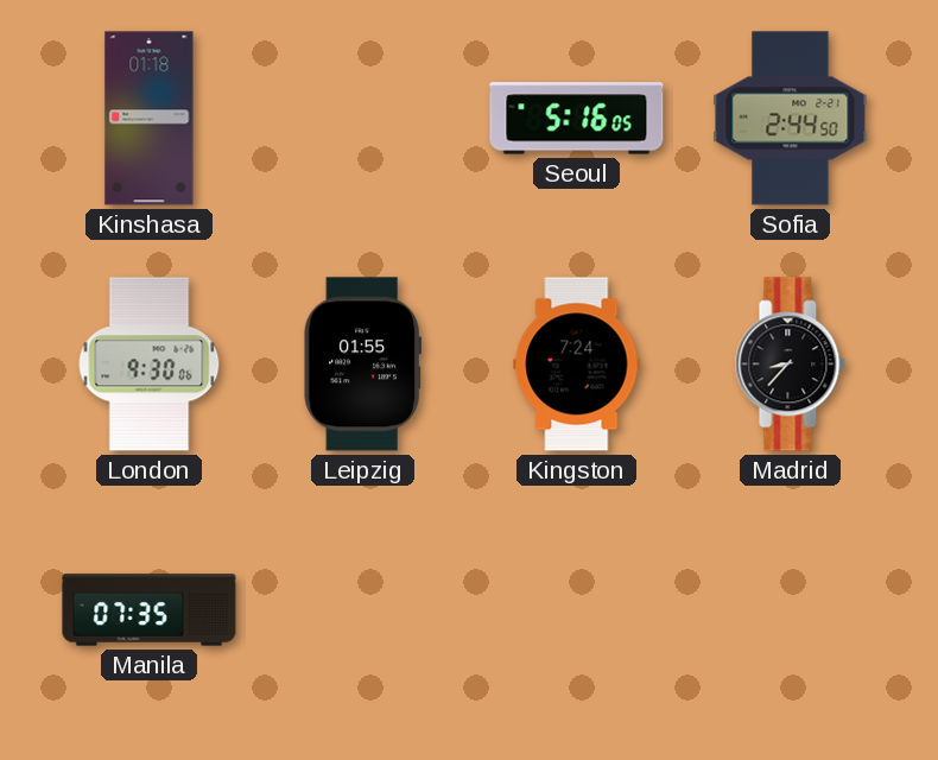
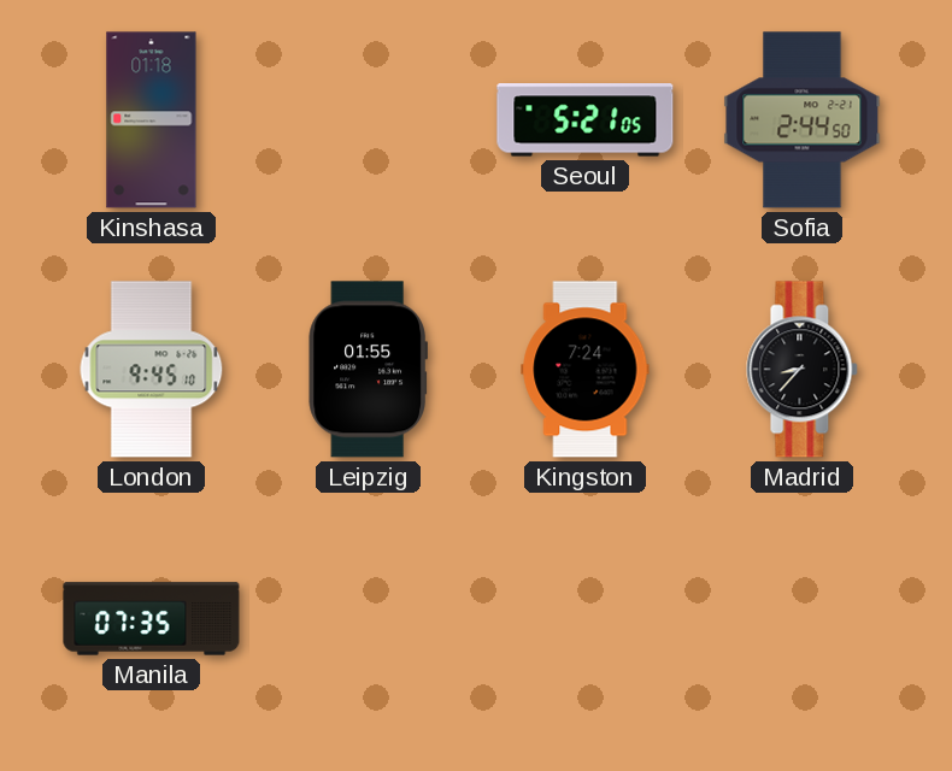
Seoul: 5:16 -> 5:21 (586, 120)
London: 9:30 -> 9:45 (152, 370)
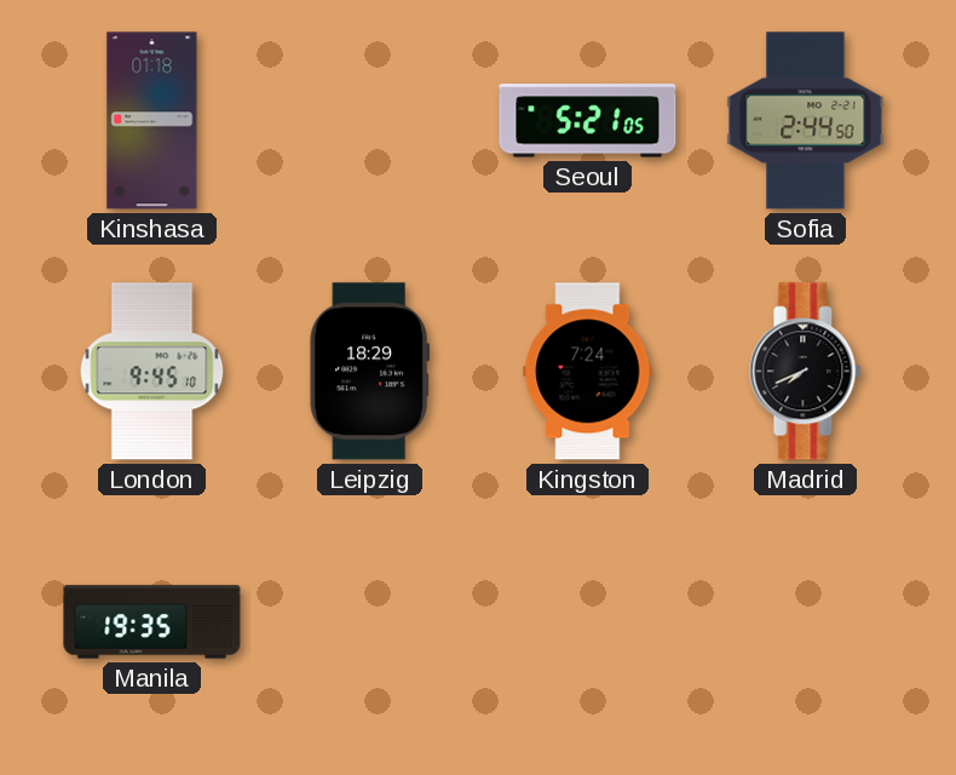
Leipzig: 01:55 -> 18:29 (369, 372)
Madrid: 8:37 -> 7:41 (806, 372)
Manila: 07:35 -> 19:35 (152, 622)
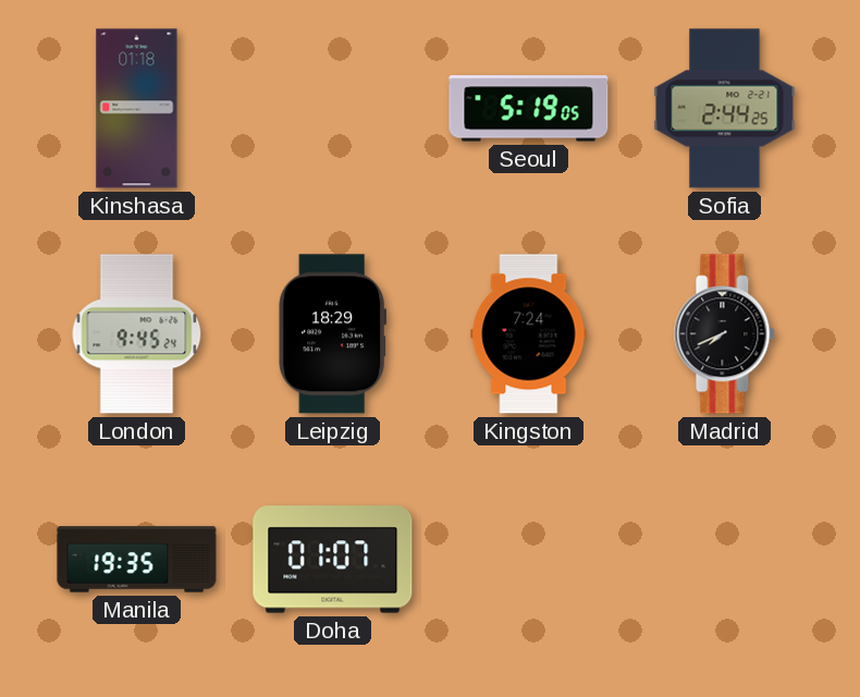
Seoul: 5:21 -> 5:19 (529, 109)
Sofia: 2:44:50 -> 2:44:25 (725, 109)
London: 9:45:10 -> 9:45:24 (137, 334)
Doha: none -> 01:07 (333, 560)
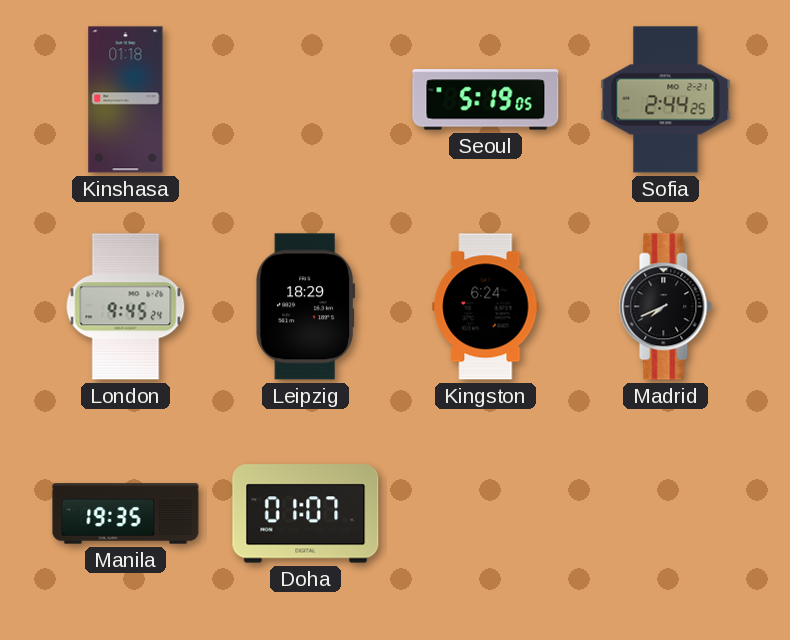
Kingston: 7:24 -> 6:24 (486, 307)
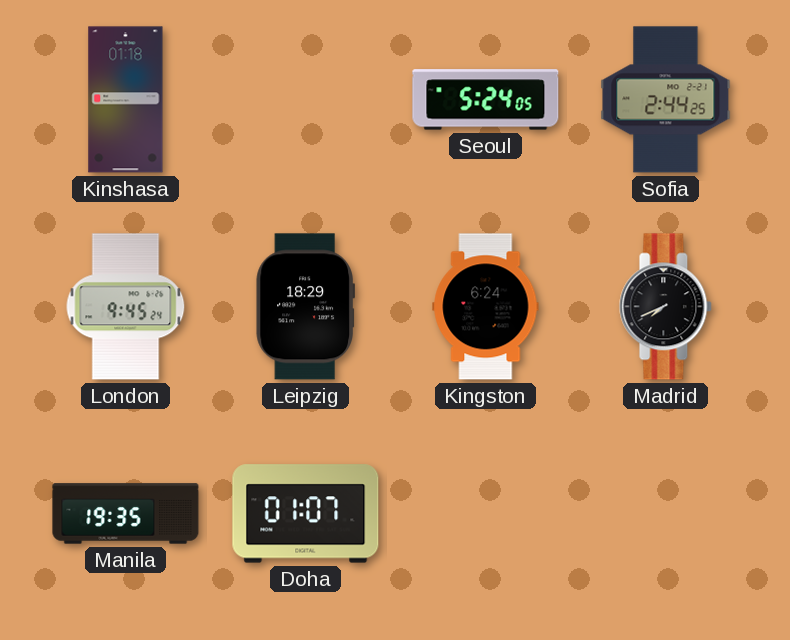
Seoul: 5:19 -> 5:24 (486, 100)
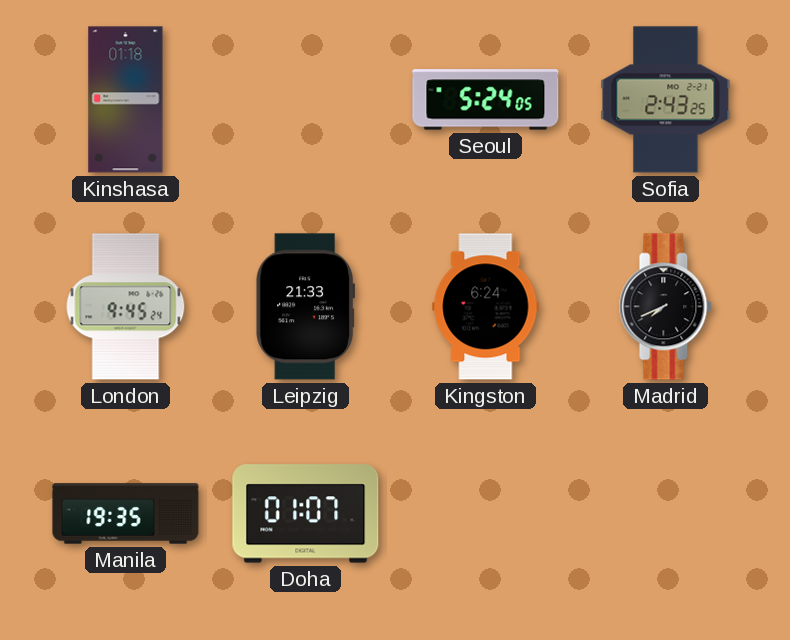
Sofia: 2:44 -> 2:43 (666, 100)
Leipzig: 18:29 -> 21:33 (305, 307)
